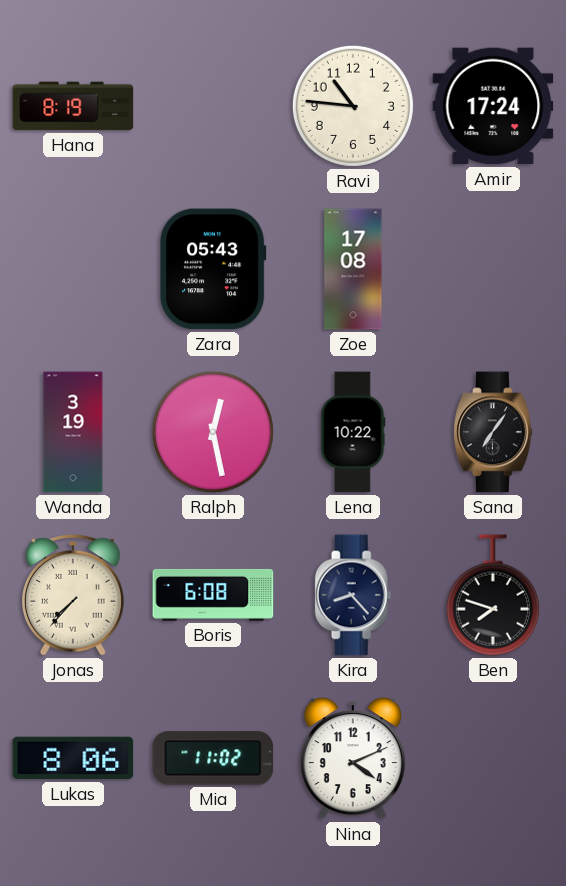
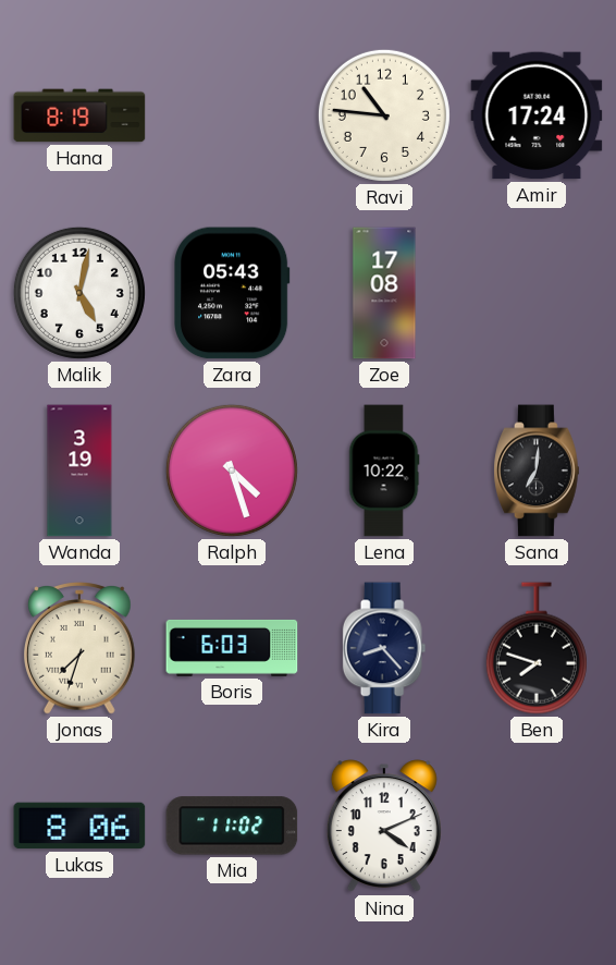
Malik: none -> 5:02 (79, 293)
Ralph: 12:28 -> 4:27 (232, 471)
Sana: 7:06 -> 7:01 (537, 471)
Jonas: 7:37 -> 7:33 (81, 648)
Boris: 6:08 -> 6:03 (232, 648)
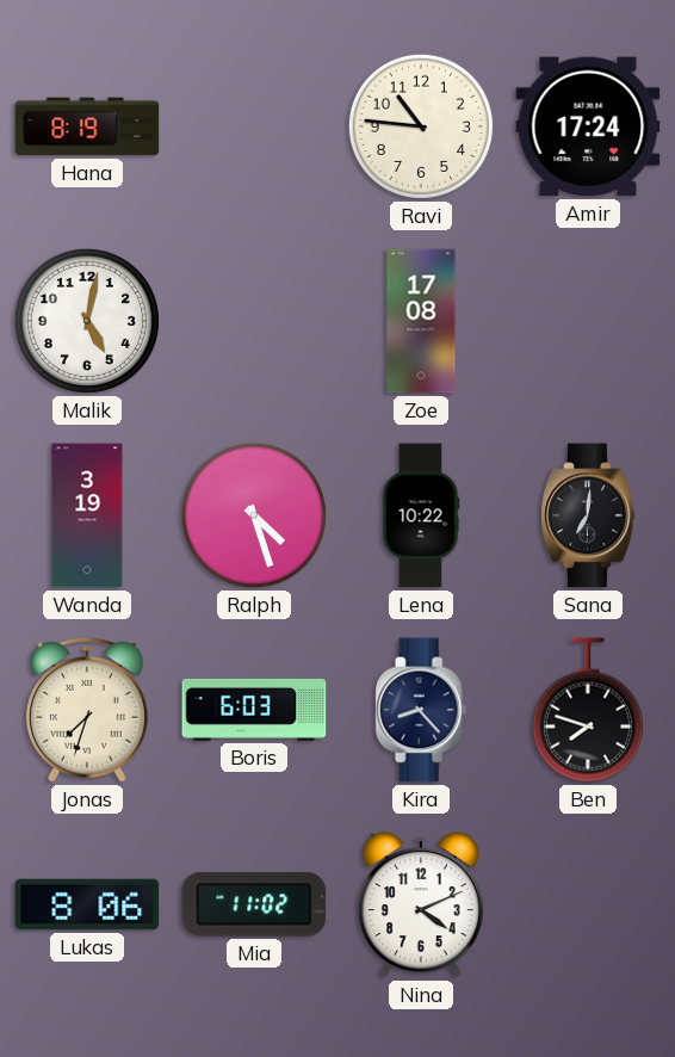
Zara: 05:43 -> none (233, 293)
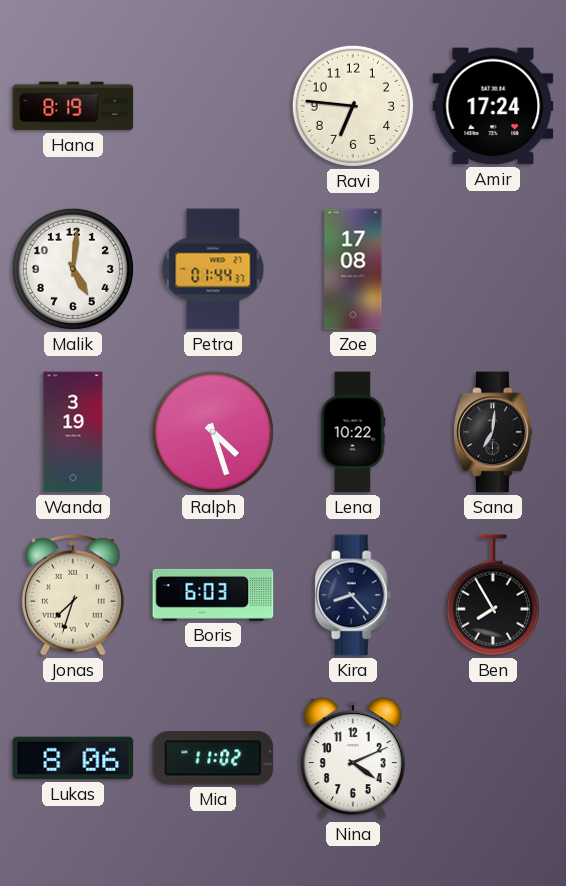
Ravi: 10:46 -> 6:46 (353, 106)
Malik: 5:02 -> 5:01 (73, 269)
Petra: none -> 01:44 (213, 269)
Ben: 7:48 -> 7:55 (493, 595)
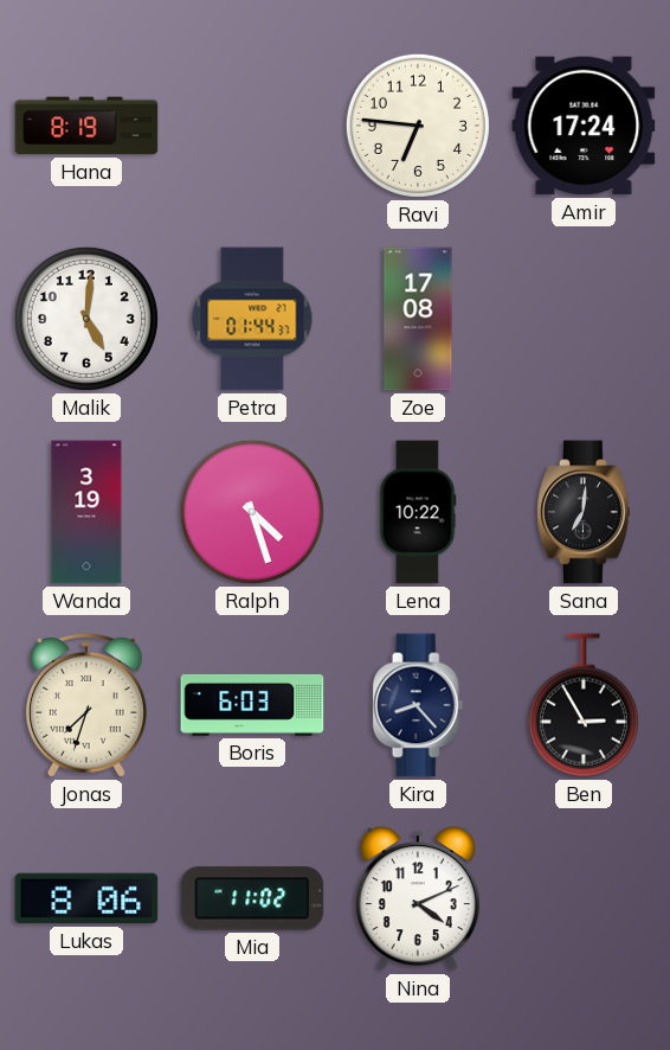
Ben: 7:55 -> 2:55 (584, 705)
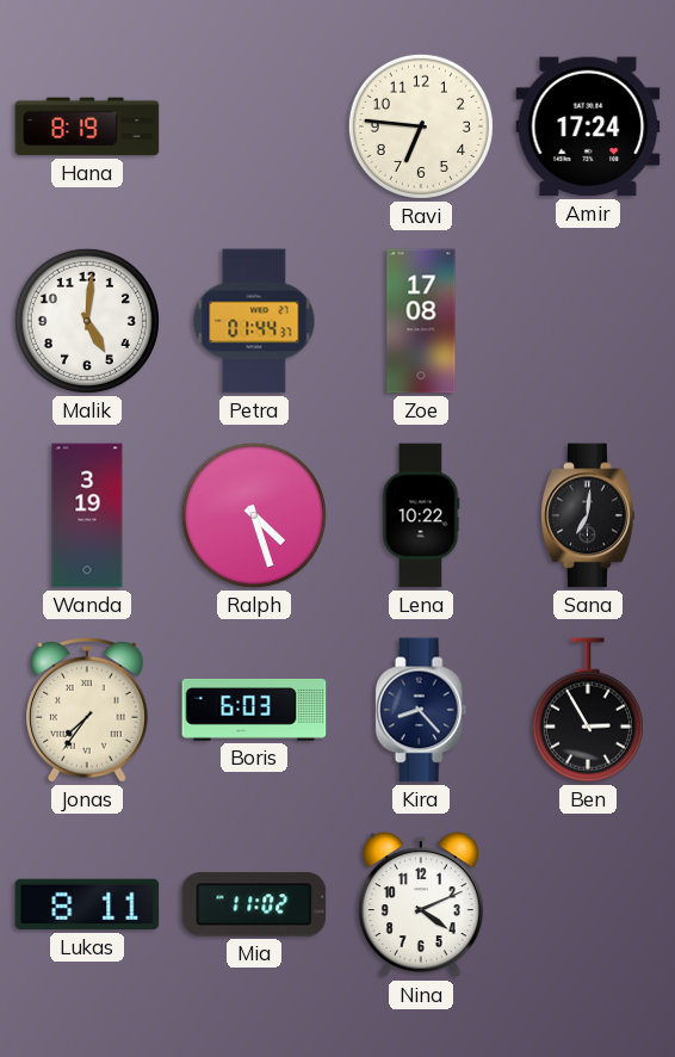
Jonas: 7:33 -> 7:36 (88, 710)
Lukas: 8:06 -> 8:11 (87, 904)
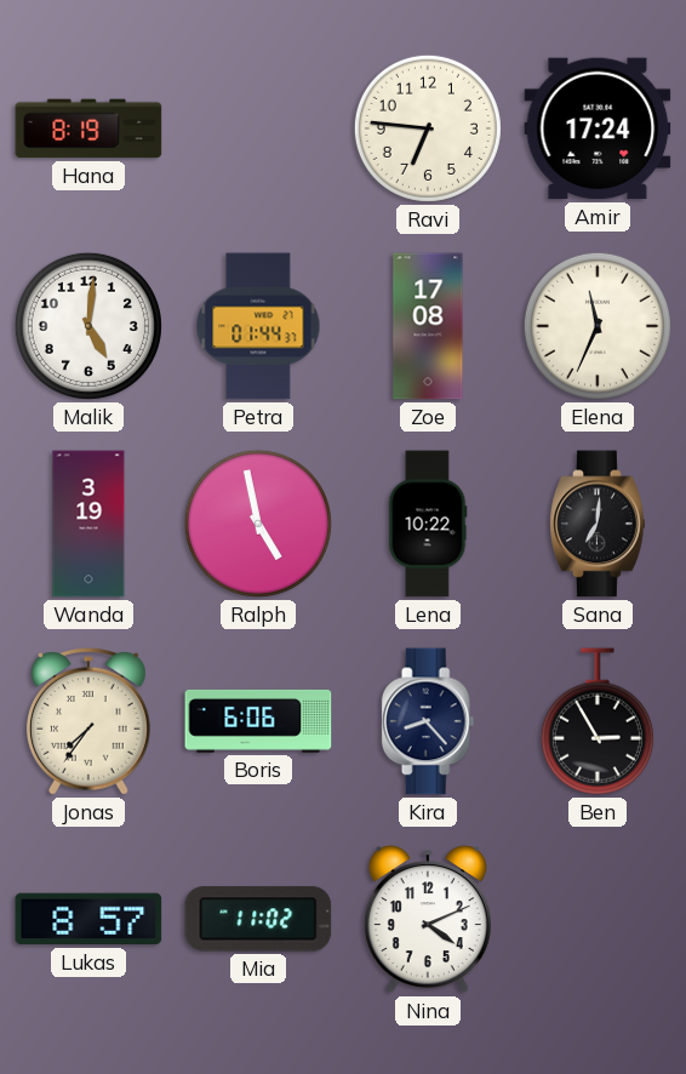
Elena: none -> 11:34 (598, 326)
Ralph: 4:27 -> 4:58 (258, 524)
Boris: 6:03 -> 6:06 (258, 721)
Lukas: 8:11 -> 8:57 (88, 919)
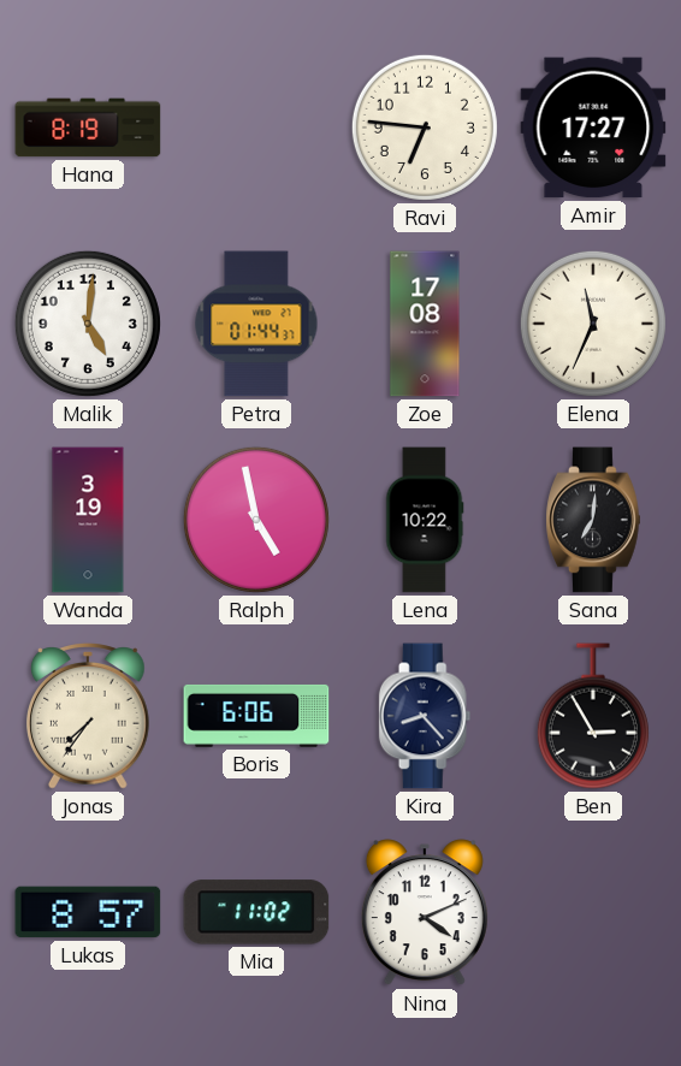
Amir: 17:24 -> 17:27 (593, 128)
